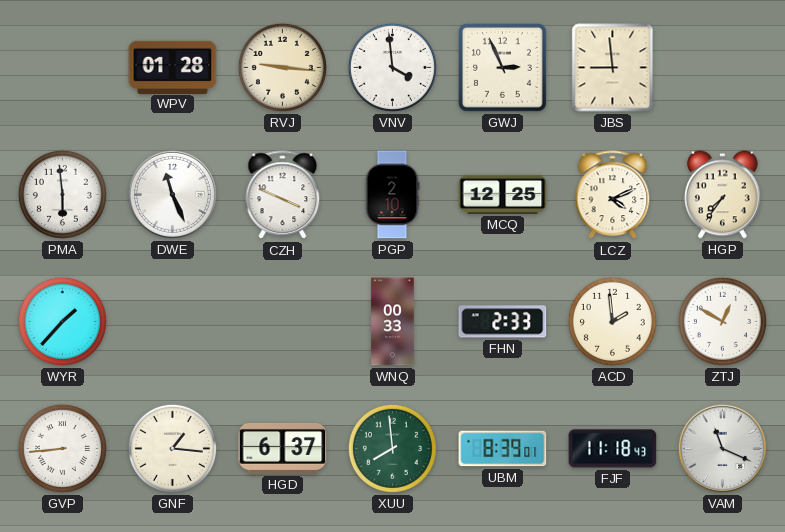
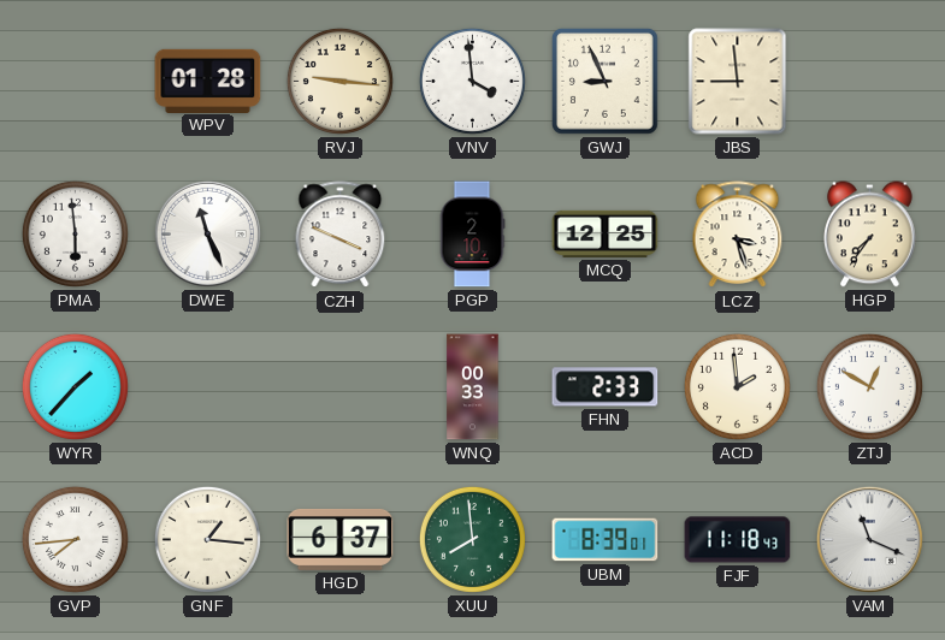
GWJ: 2:56 -> 8:56 (604, 81)
LCZ: 4:11 -> 3:27 (738, 235)
GVP: 8:44 -> 7:44 (75, 539)
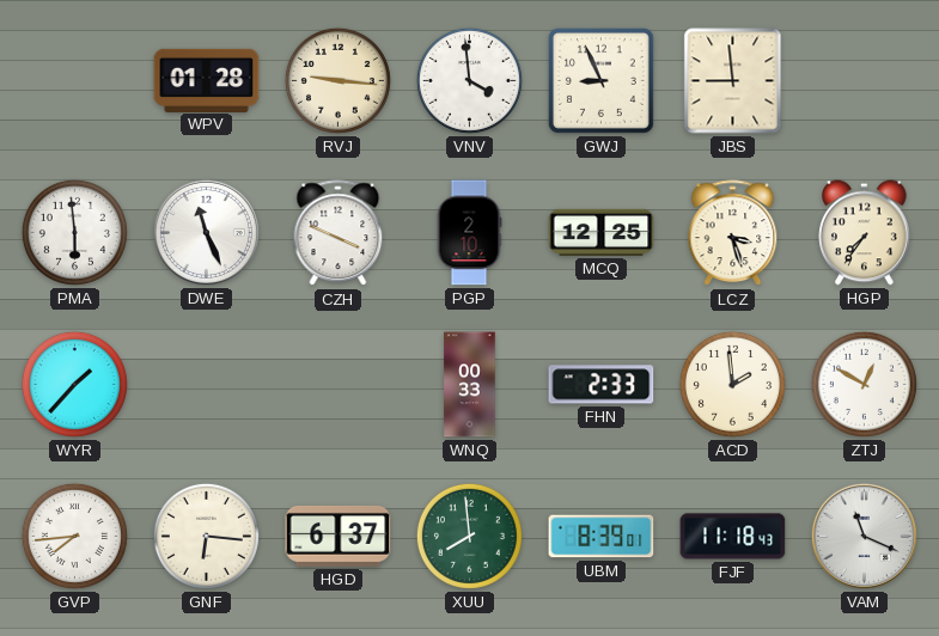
GNF: 1:16 -> 6:16 (206, 536)
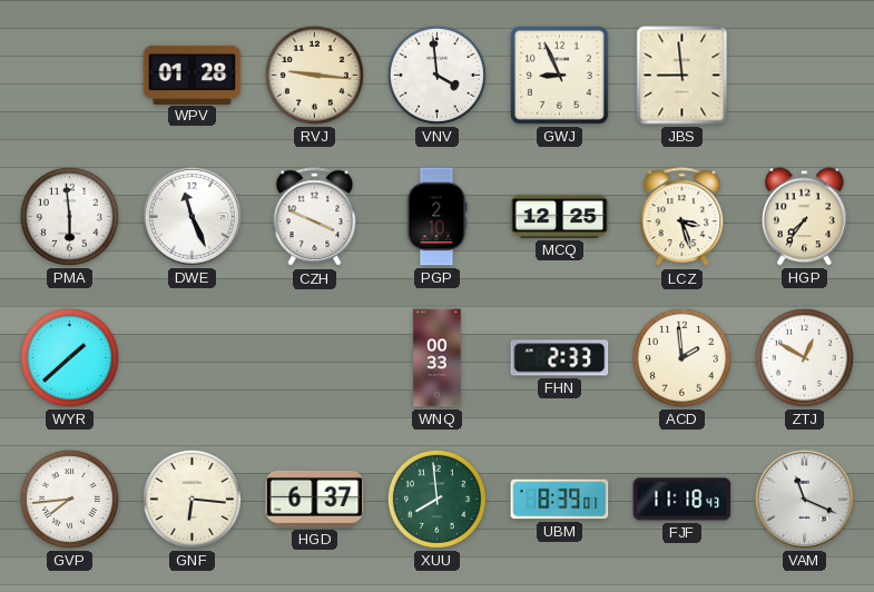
WYR: 1:37 -> 1:38 (69, 357)
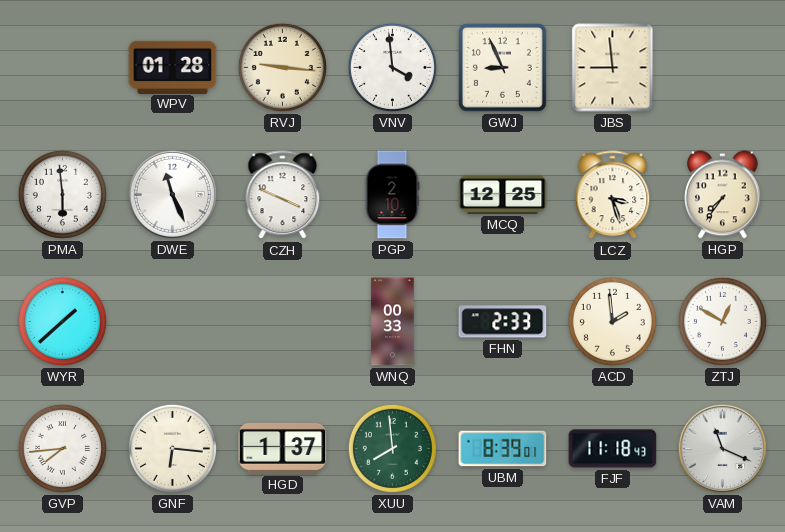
HGD: 6:37 -> 1:37 (283, 448)
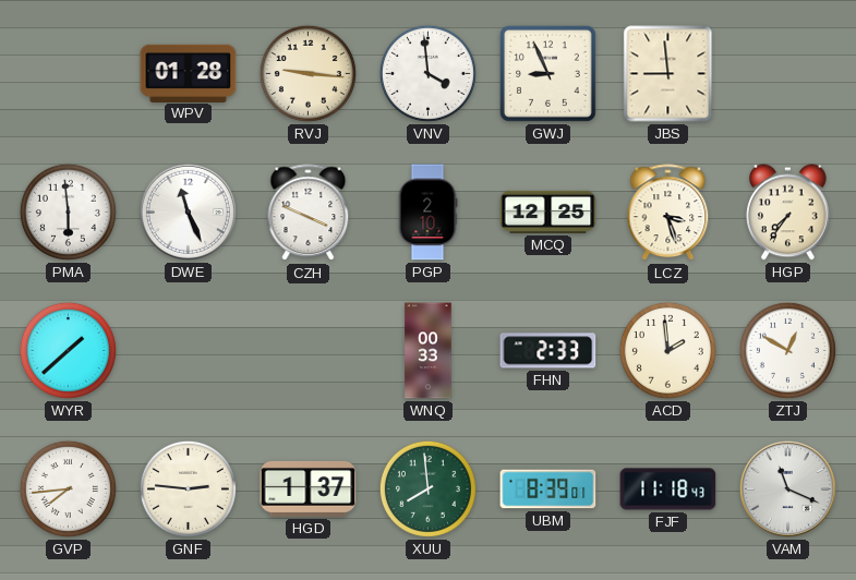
GNF: 6:16 -> 2:46 (188, 488)
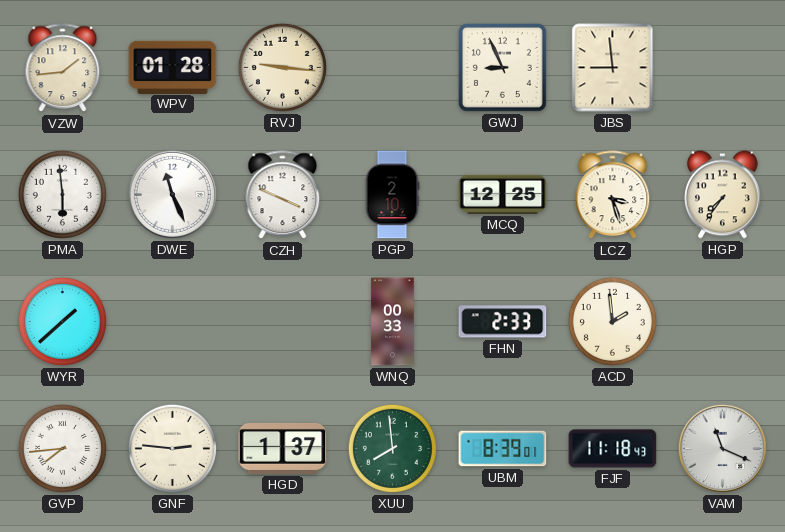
VZW: none -> 1:44 (63, 68)
VNV: 3:59 -> none (427, 73)
ZTJ: 12:50 -> none (787, 350)
